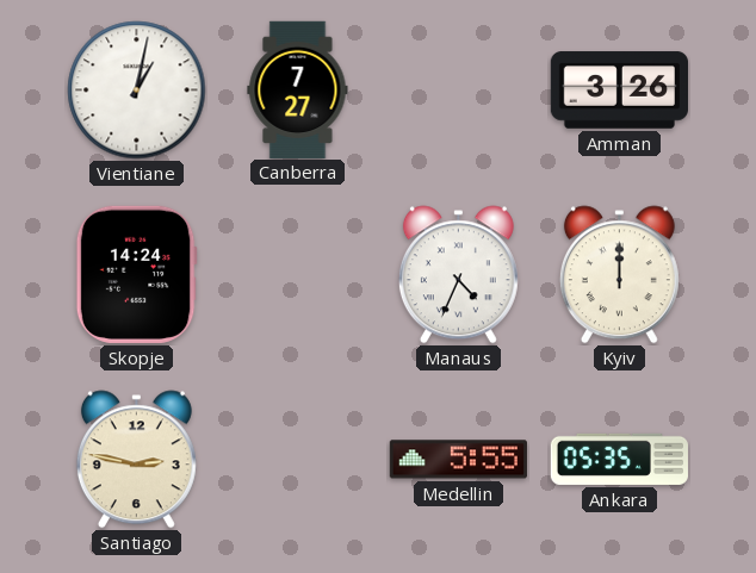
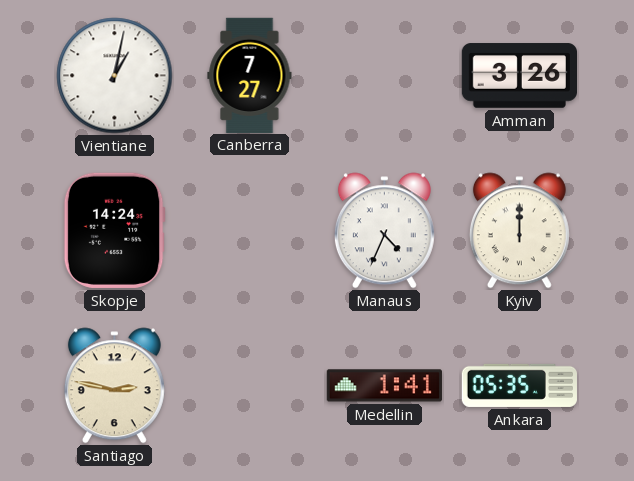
Medellin: 5:55 -> 1:41 (384, 386)
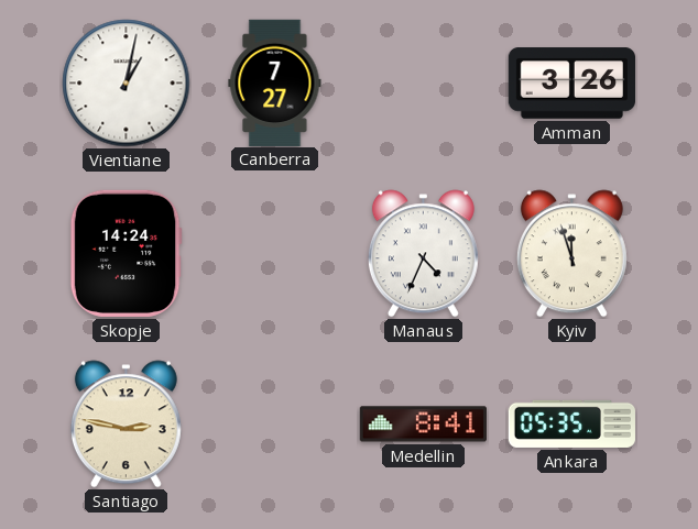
Kyiv: 12:00 -> 11:57 (571, 254)
Medellin: 1:41 -> 8:41 (423, 425)
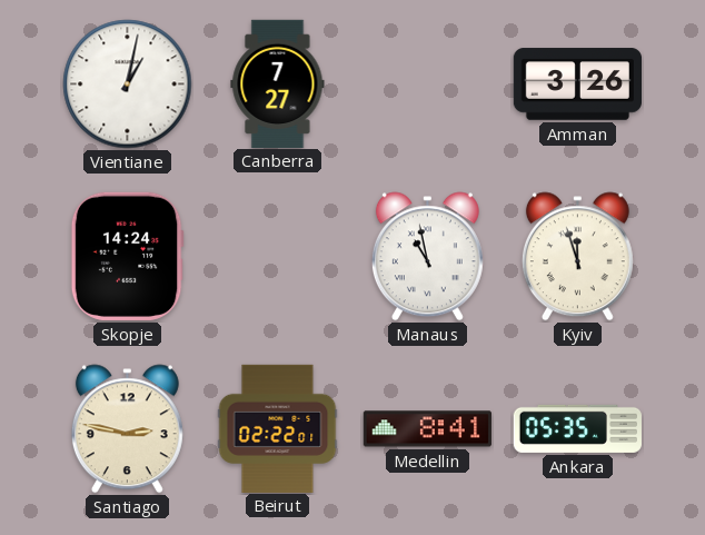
Manaus: 4:34 -> 10:58 (427, 257)
Beirut: none -> 02:22 (278, 428)
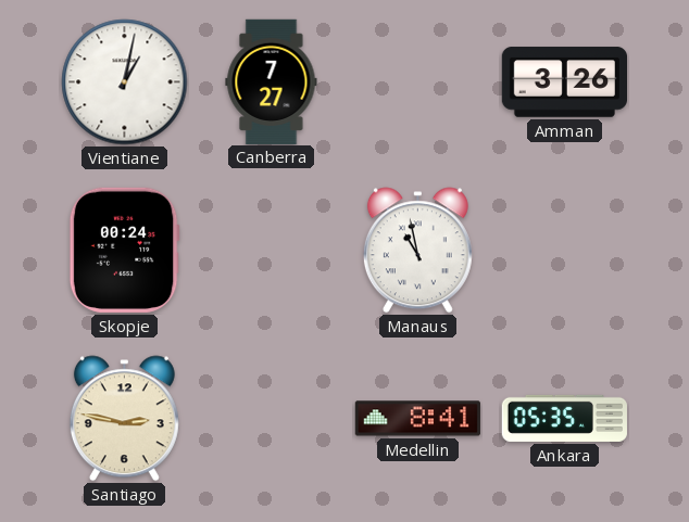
Skopje: 14:24 -> 00:24 (124, 250)
Kyiv: 11:57 -> none (577, 257)
Beirut: 02:22 -> none (278, 428)
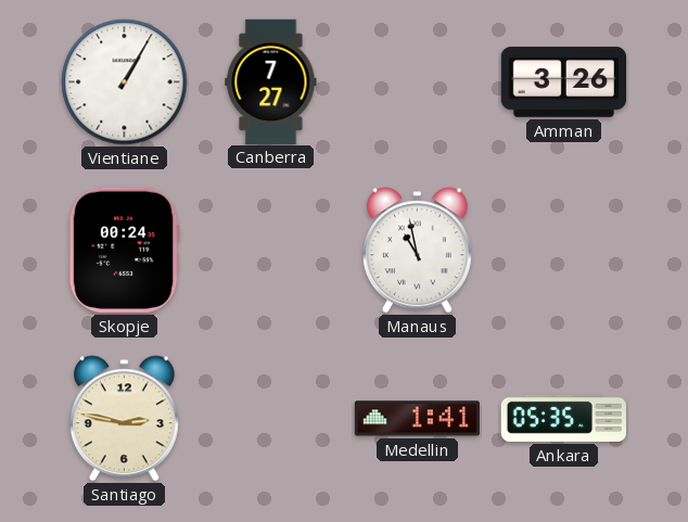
Vientiane: 1:02 -> 1:05 (125, 82)
Medellin: 8:41 -> 1:41 (417, 419)
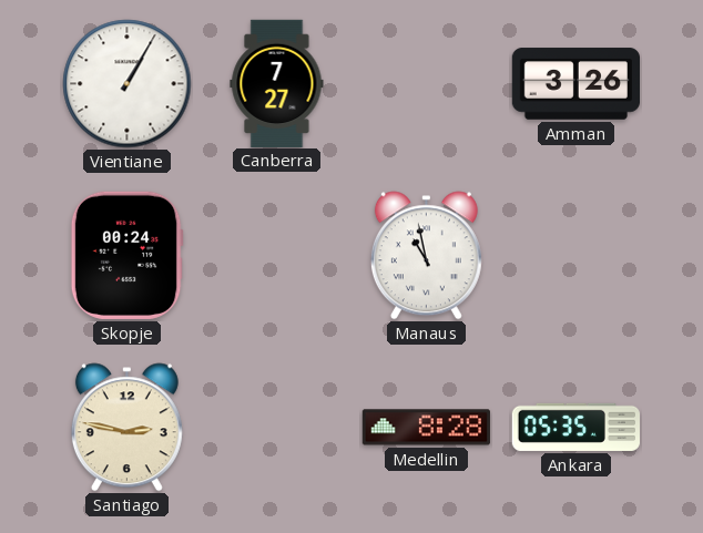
Medellin: 1:41 -> 8:28 (426, 428)
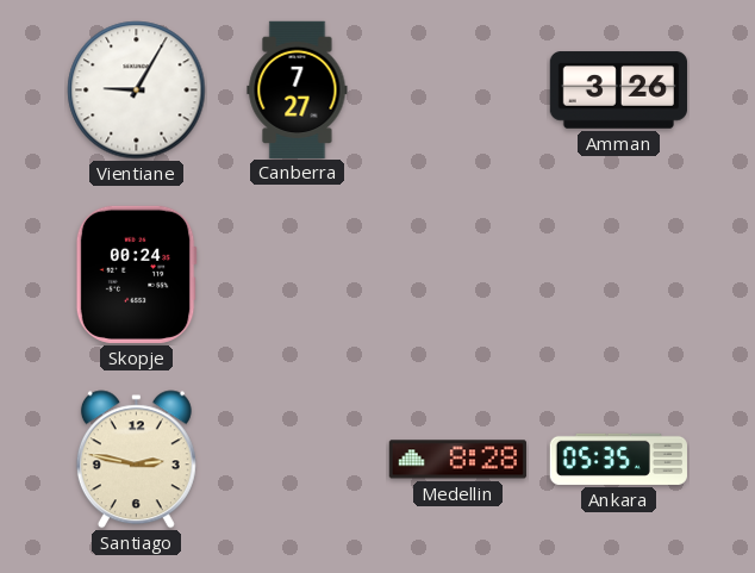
Vientiane: 1:05 -> 9:05 (137, 91)
Manaus: 10:58 -> none (426, 256)
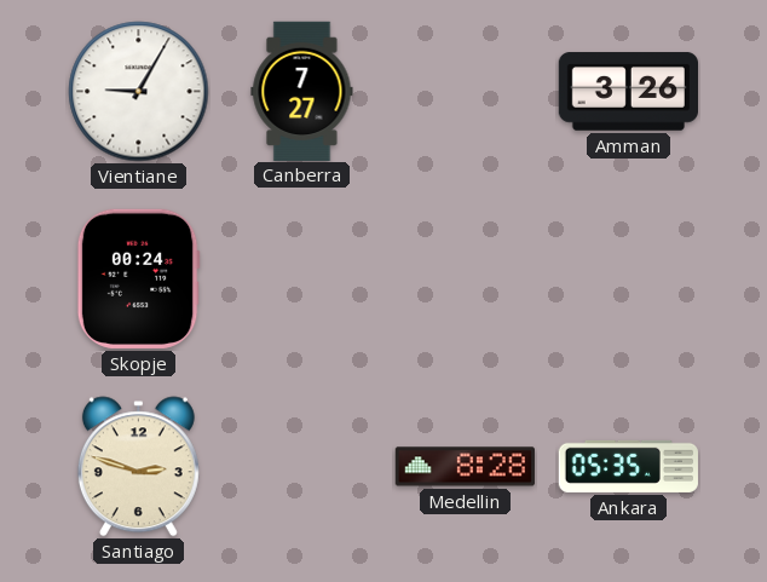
Santiago: 2:47 -> 2:48 (138, 467)
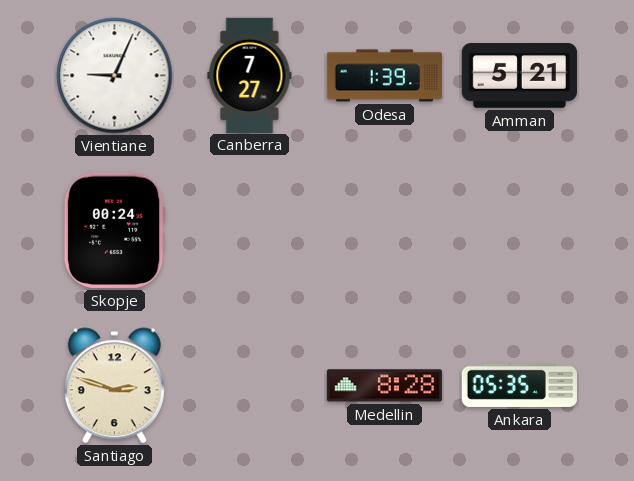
Vientiane: 9:05 -> 9:04 (115, 76)
Odesa: none -> 1:39 (384, 76)
Amman: 3:26 -> 5:21 (519, 76)
